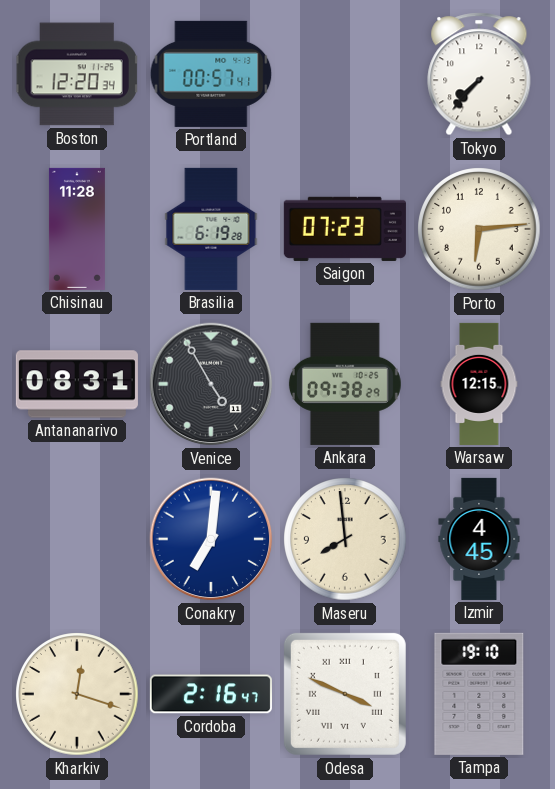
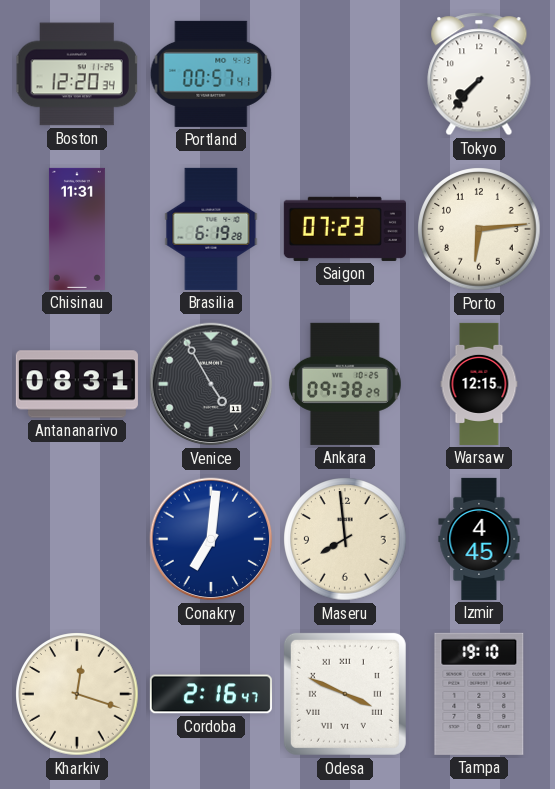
Chisinau: 11:28 -> 11:31 (77, 229)
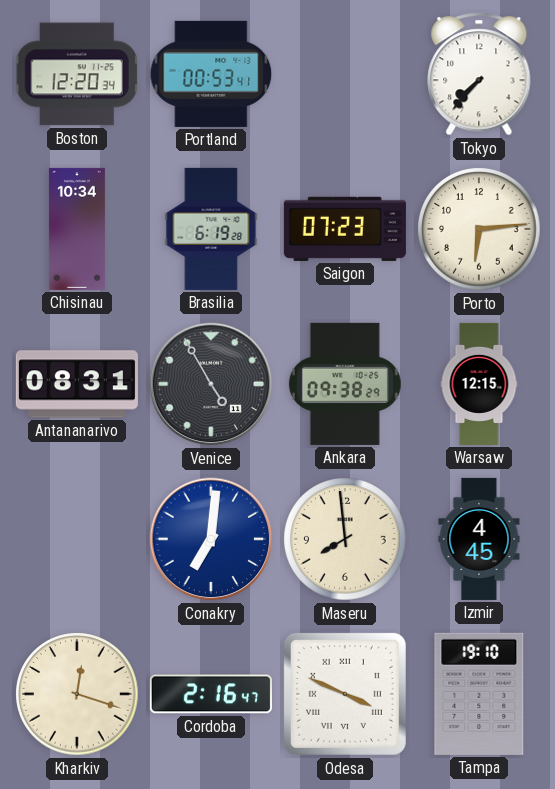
Portland: 00:57 -> 00:53 (211, 74)
Chisinau: 11:31 -> 10:34 (77, 229)
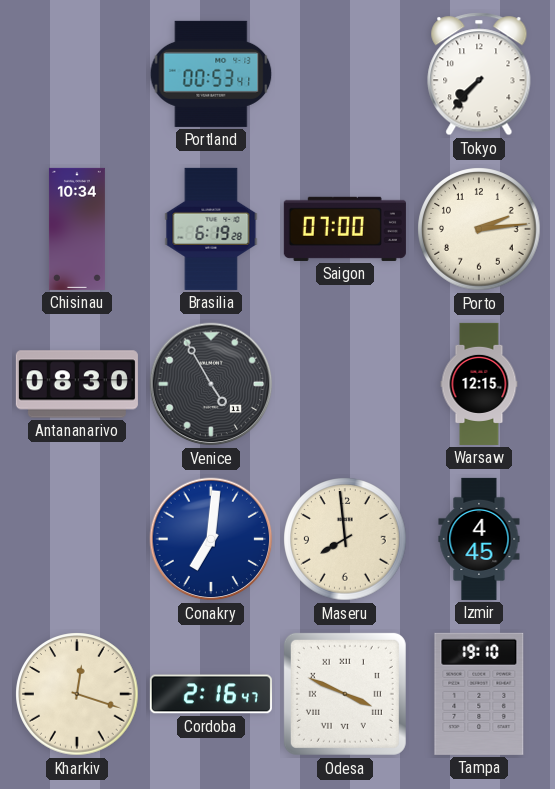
Boston: 12:20 -> none (77, 74)
Saigon: 07:23 -> 07:00 (345, 229)
Porto: 6:14 -> 2:14 (479, 229)
Antananarivo: 08:31 -> 08:30 (77, 384)
Ankara: 09:38 -> none (345, 384)
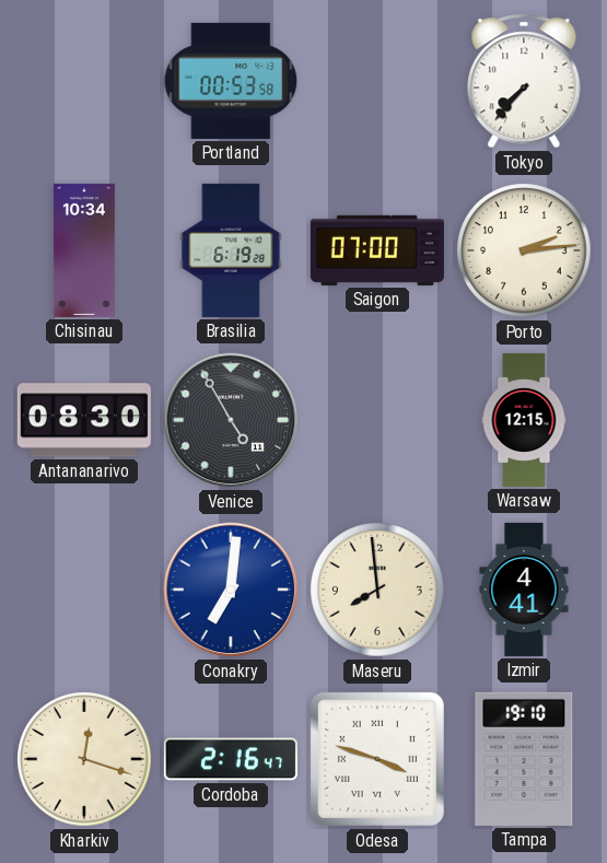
Portland: 00:53:41 -> 00:53:58 (231, 81)
Izmir: 4:45 -> 4:41 (524, 590)
Odesa: 3:49 -> 3:48 (377, 759)
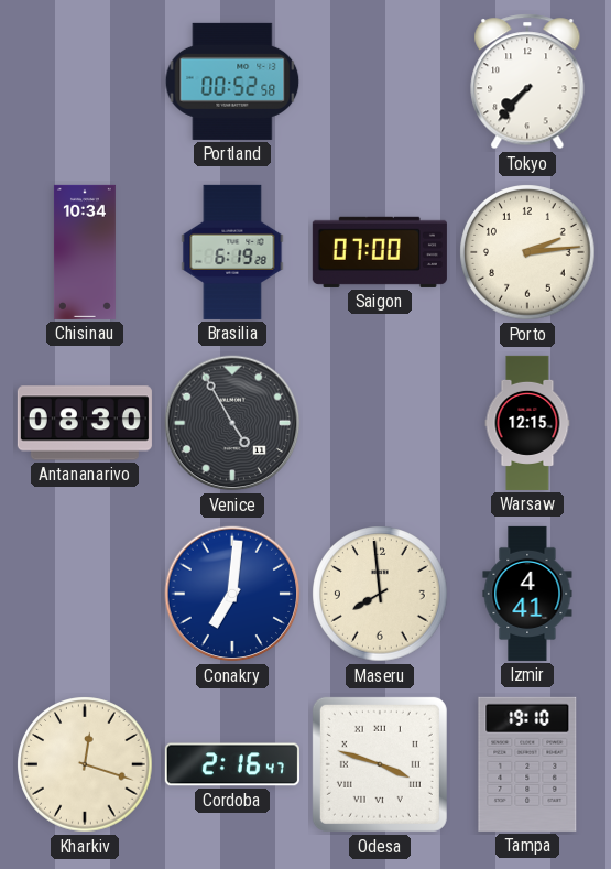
Portland: 00:53 -> 00:52 (232, 82)
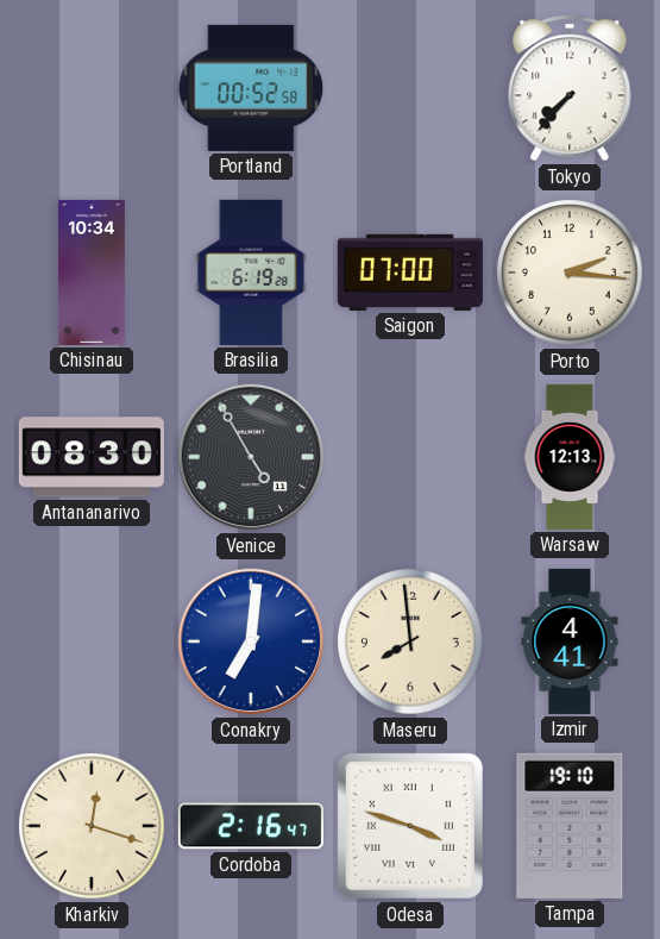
Porto: 2:14 -> 2:16 (570, 273)
Warsaw: 12:15 -> 12:13 (570, 457)
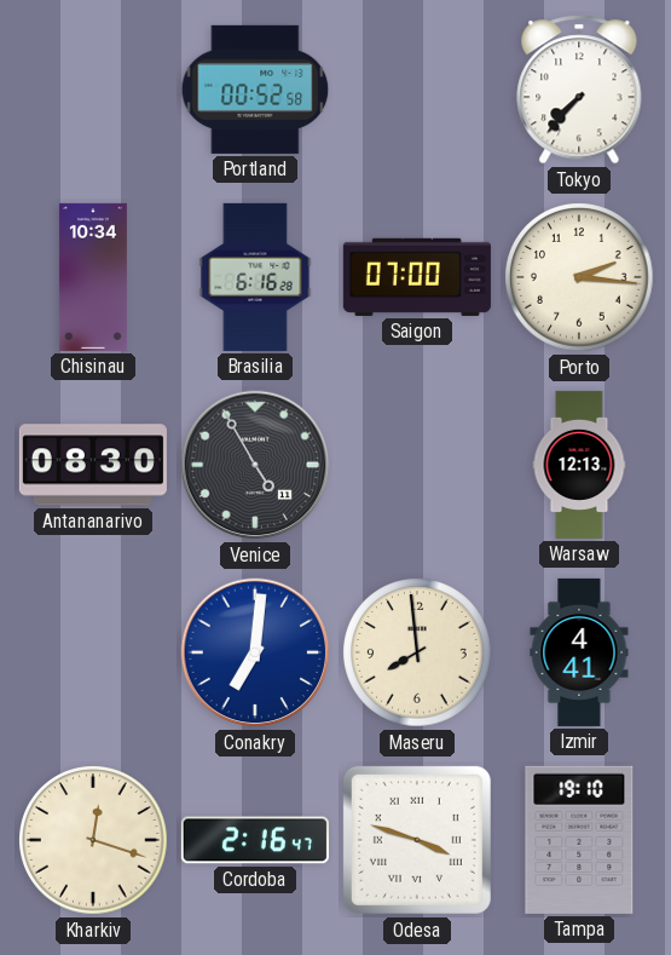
Brasilia: 6:19 -> 6:16 (255, 277)
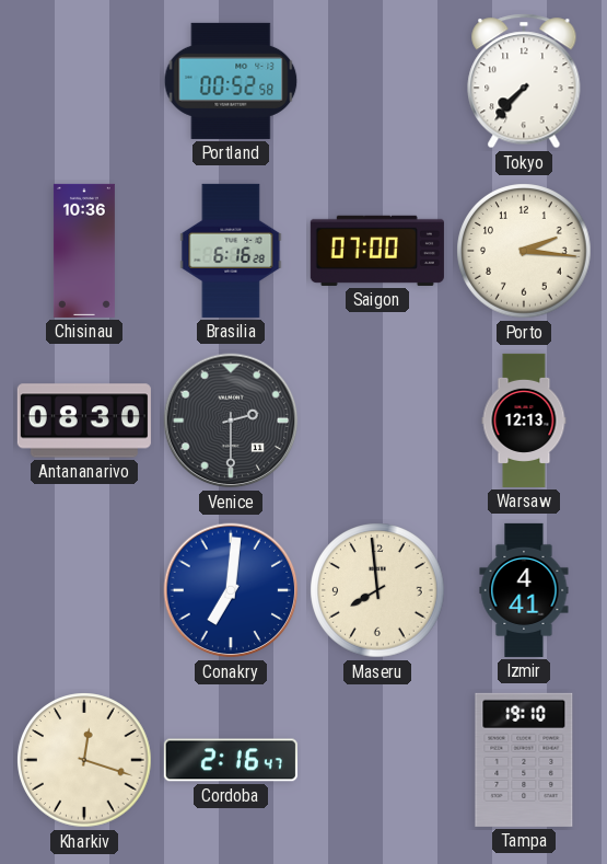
Chisinau: 10:34 -> 10:36 (84, 251)
Venice: 4:55 -> 2:30 (231, 421)
Odesa: 3:48 -> none (417, 840)
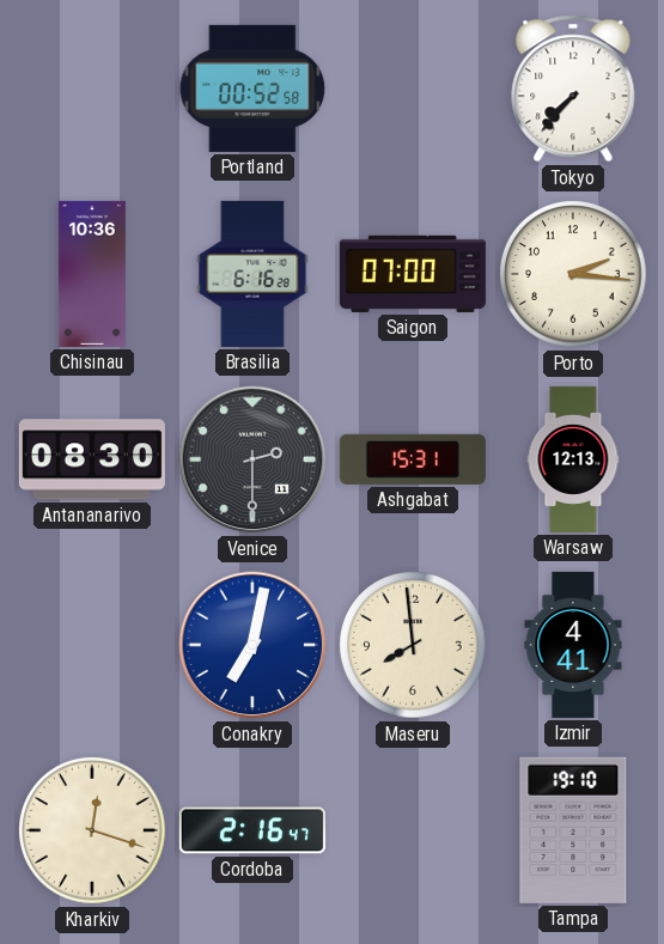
Ashgabat: none -> 15:31 (413, 459)
Conakry: 7:01 -> 7:02 (252, 645)
